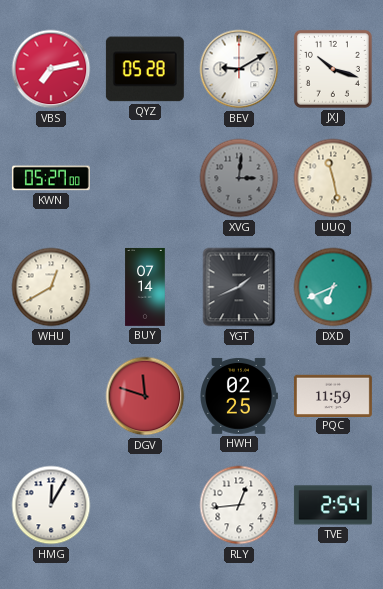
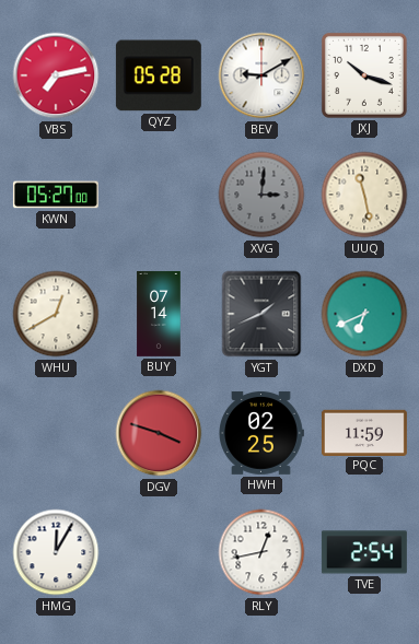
DGV: 11:48 -> 3:48 (159, 433)
RLY: 12:44 -> 12:43 (261, 552)
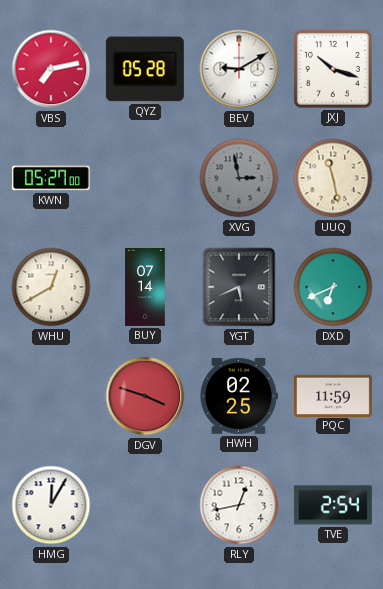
XVG: 3:01 -> 2:58 (239, 178)
YGT: 1:41 -> 5:41 (239, 287)
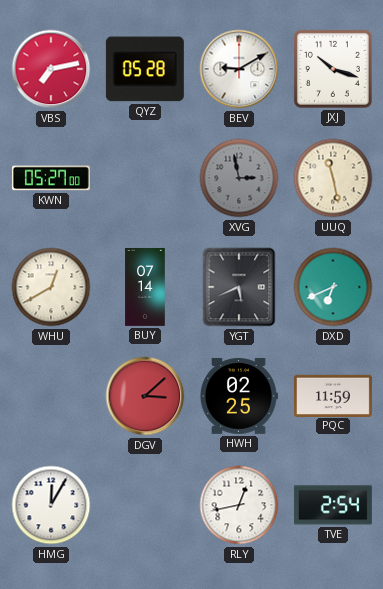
DGV: 3:48 -> 3:08 (145, 396)
